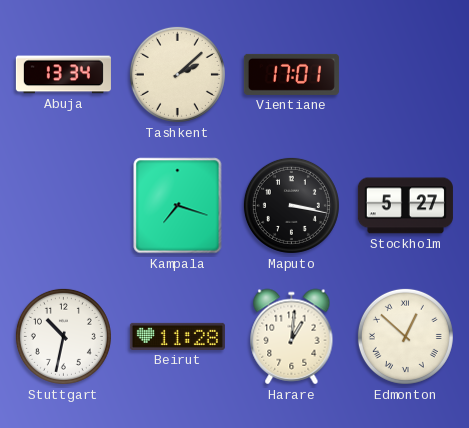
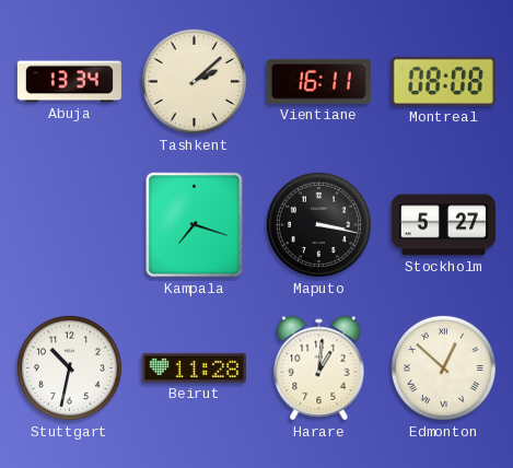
Vientiane: 17:01 -> 16:11 (318, 81)
Montreal: none -> 08:08 (443, 81)
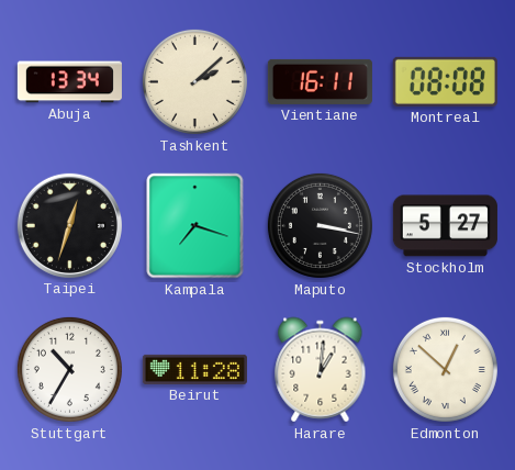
Taipei: none -> 12:33 (69, 225)
Stuttgart: 10:32 -> 10:35 (69, 369)
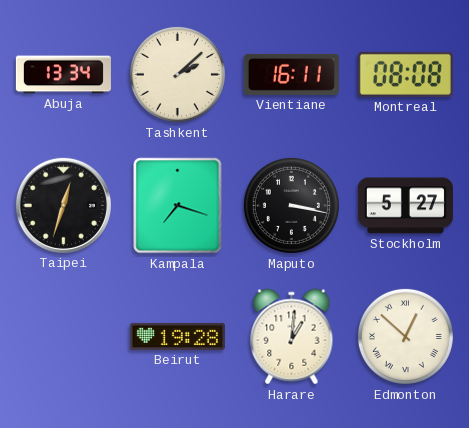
Stuttgart: 10:35 -> none (69, 369)
Beirut: 11:28 -> 19:28 (177, 336)
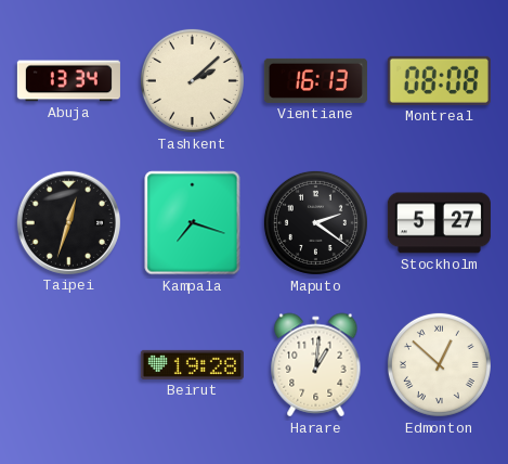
Vientiane: 16:11 -> 16:13 (315, 80)
Maputo: 3:17 -> 2:21 (315, 222)
